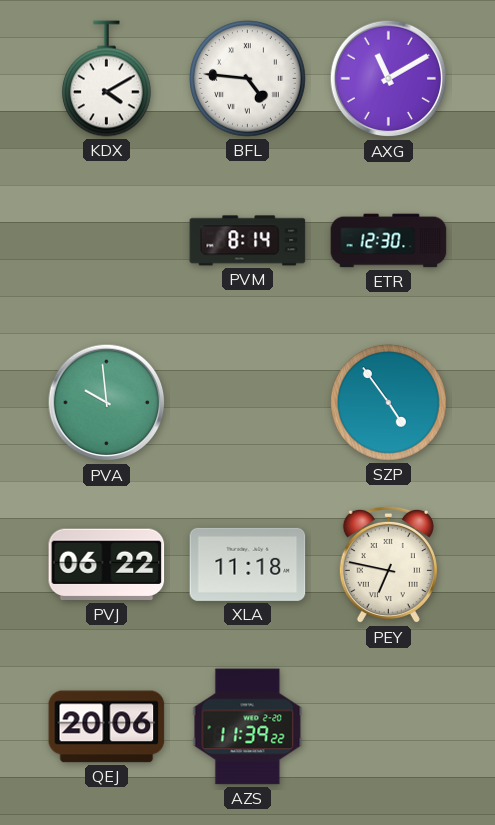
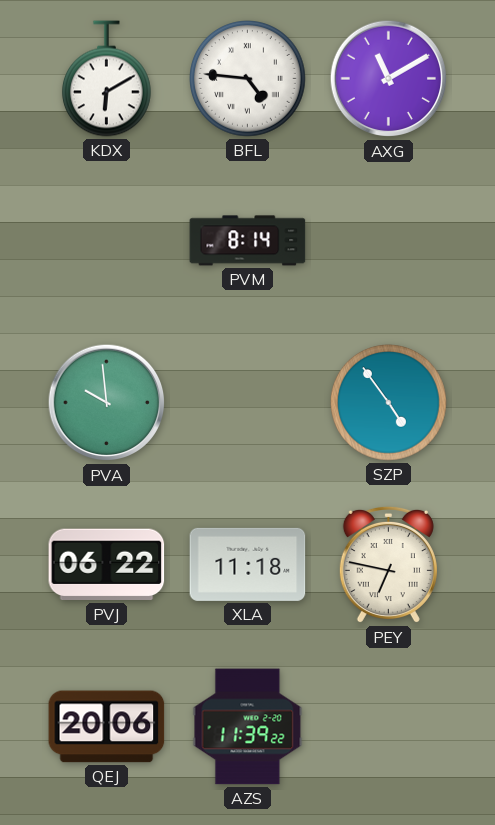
KDX: 4:10 -> 6:10 (106, 79)
ETR: 12:30 -> none (389, 241)
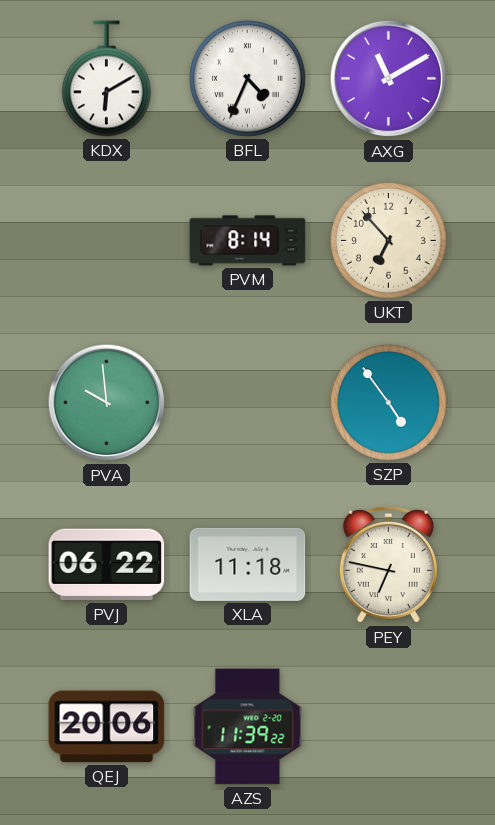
BFL: 4:46 -> 4:34 (248, 79)
UKT: none -> 6:53 (389, 241)
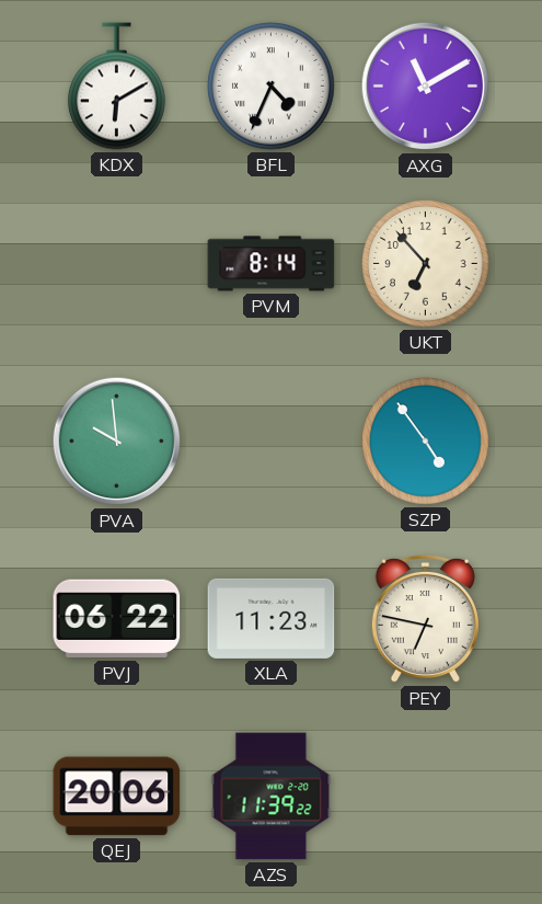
XLA: 11:18 -> 11:23 (272, 618)
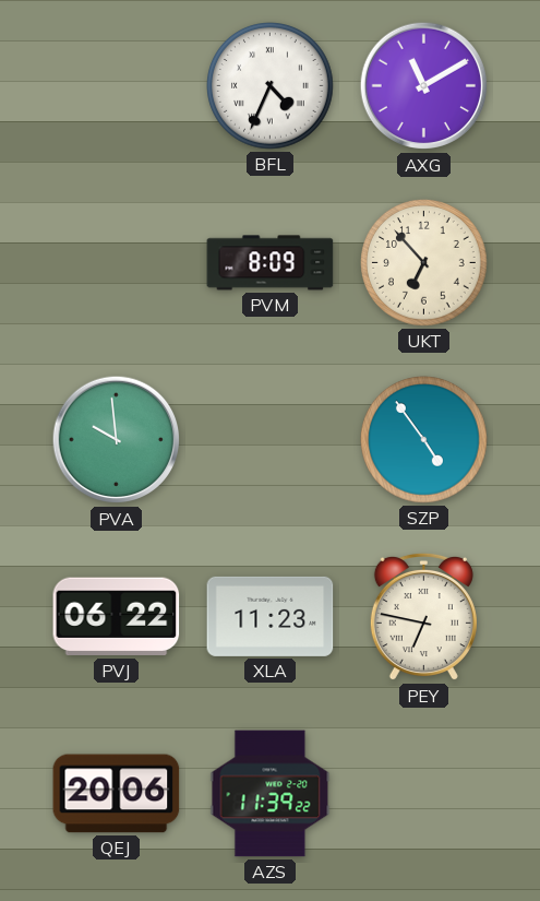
KDX: 6:10 -> none (116, 87)
PVM: 8:14 -> 8:09 (271, 263)
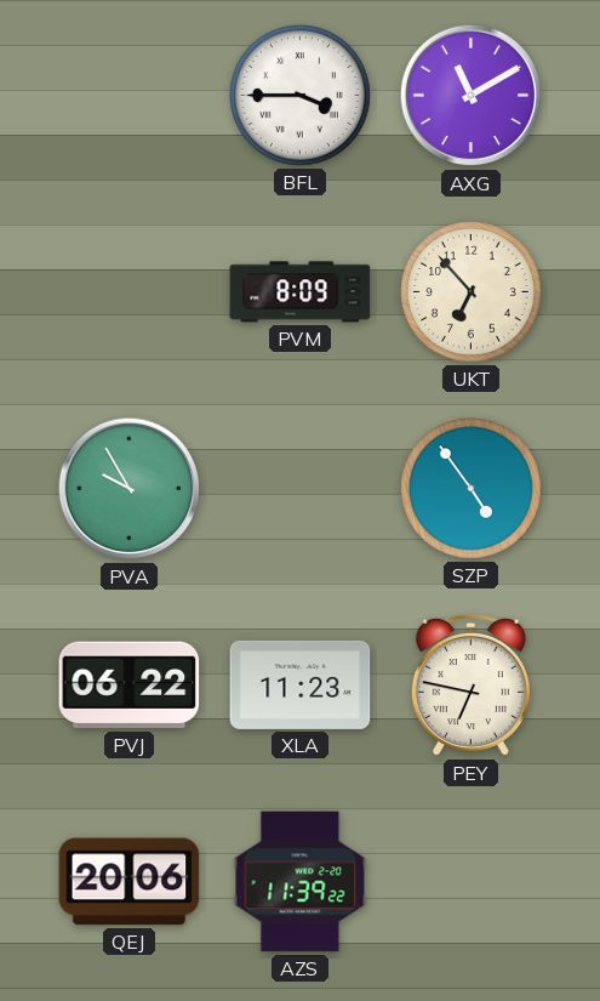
BFL: 4:34 -> 3:45 (301, 96)
PVA: 9:59 -> 9:55 (130, 489)
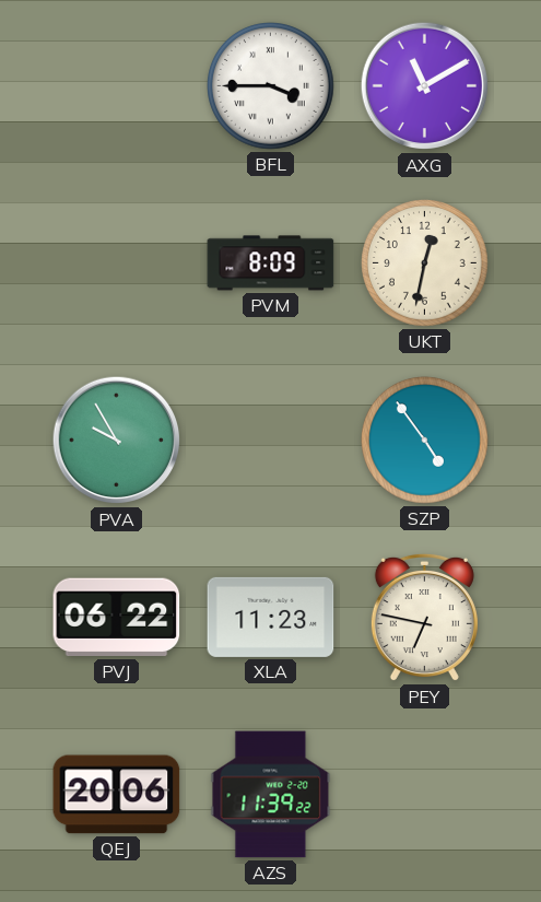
UKT: 6:53 -> 12:32 (425, 263)
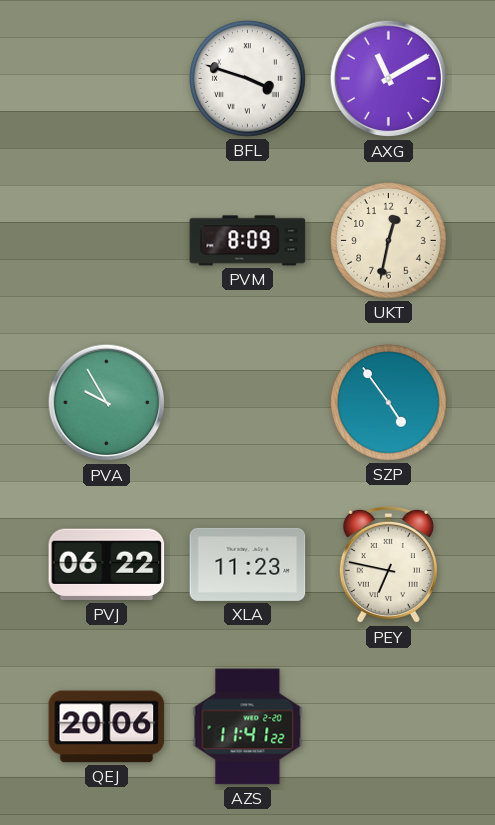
BFL: 3:45 -> 3:48 (248, 79)
AZS: 11:39 -> 11:41 (248, 727)
